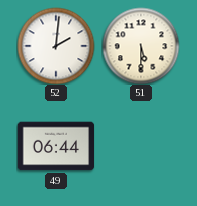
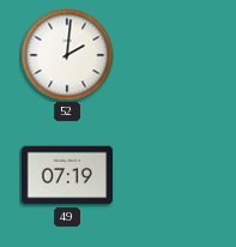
51: 5:30 -> none (141, 46)
49: 06:44 -> 07:19 (67, 175)
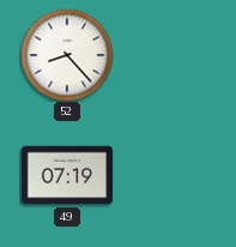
52: 2:01 -> 8:23 (67, 55)
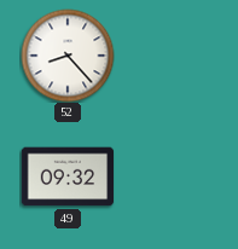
49: 07:19 -> 09:32 (68, 176)
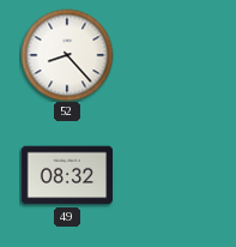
49: 09:32 -> 08:32 (67, 175)
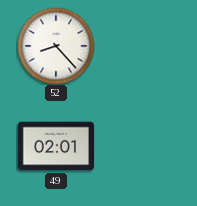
49: 08:32 -> 02:01 (56, 146)
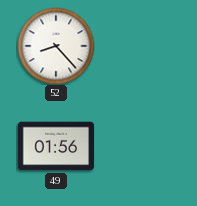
49: 02:01 -> 01:56 (56, 146)
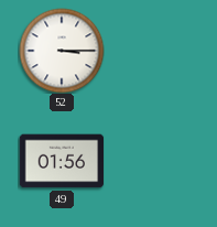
52: 8:23 -> 3:15 (62, 51)
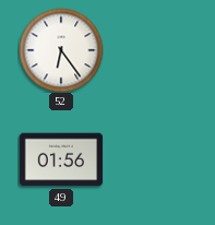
52: 3:15 -> 6:24 (61, 50)
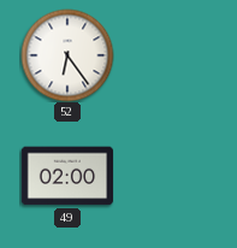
49: 01:56 -> 02:00 (67, 176)
